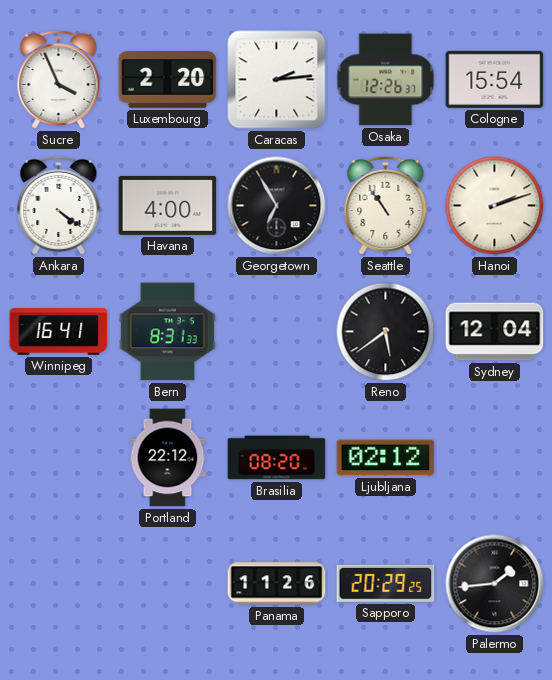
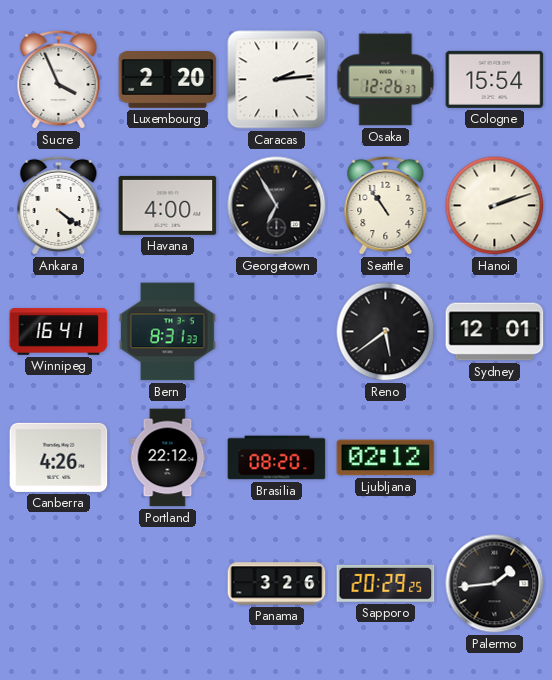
Sydney: 12:04 -> 12:01 (495, 332)
Canberra: none -> 4:26 (59, 457)
Panama: 11:26 -> 3:26 (277, 584)
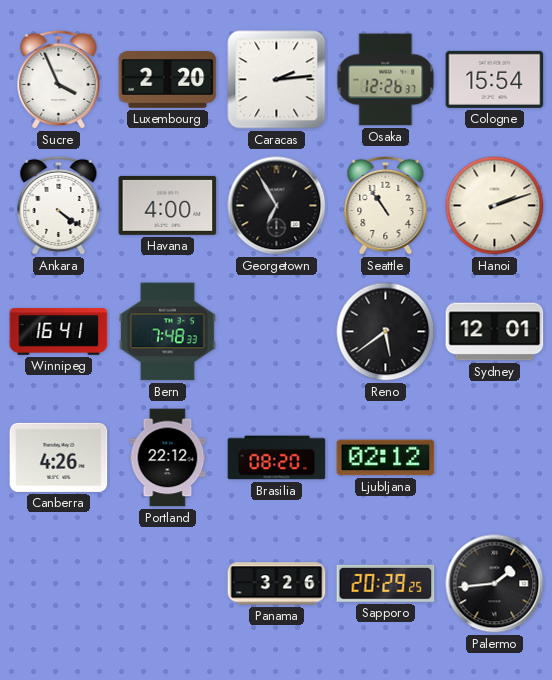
Bern: 8:31 -> 7:48 (167, 332)
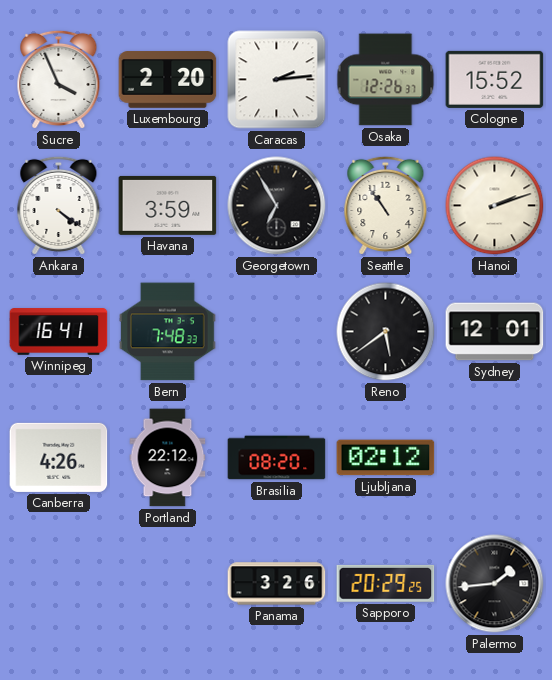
Cologne: 15:54 -> 15:52 (495, 79)
Havana: 4:00 -> 3:59 (168, 205)
